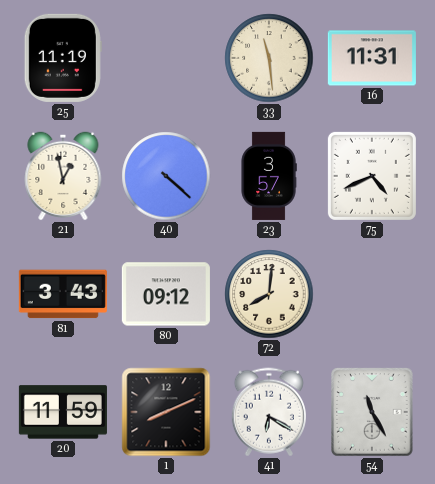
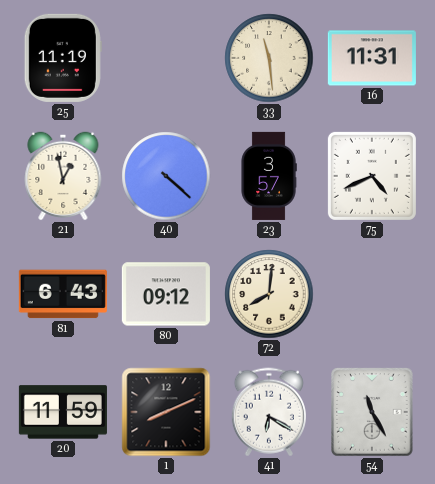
81: 3:43 -> 6:43 (63, 294)
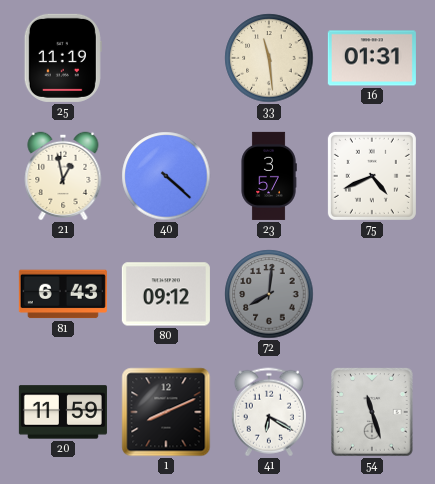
16: 11:31 -> 01:31 (372, 58)
72 dial: cream -> grey (269, 294)
54: 11:25 -> 11:27 (372, 412)
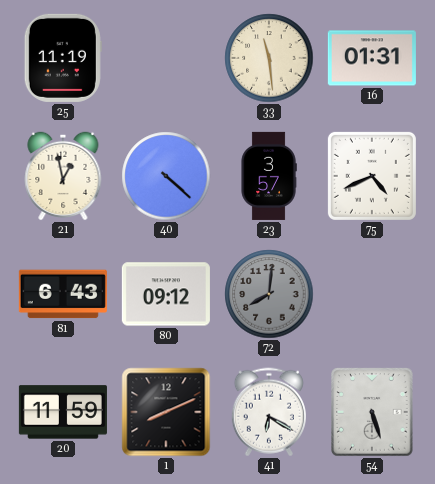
54: 11:27 -> 5:27 (372, 412)
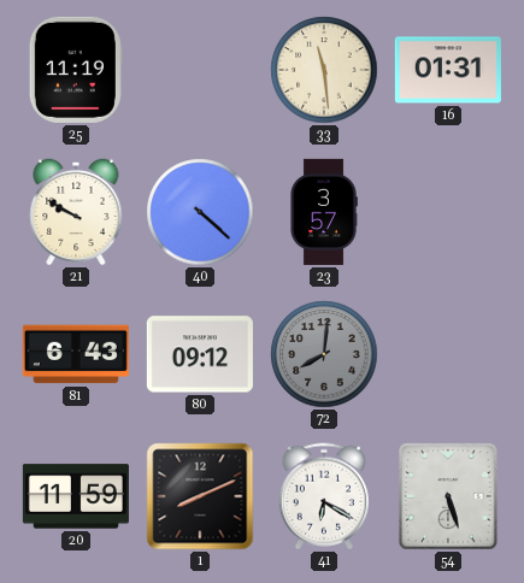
21: 12:58 -> 9:50 (76, 212)
75: 4:41 -> none (372, 176)
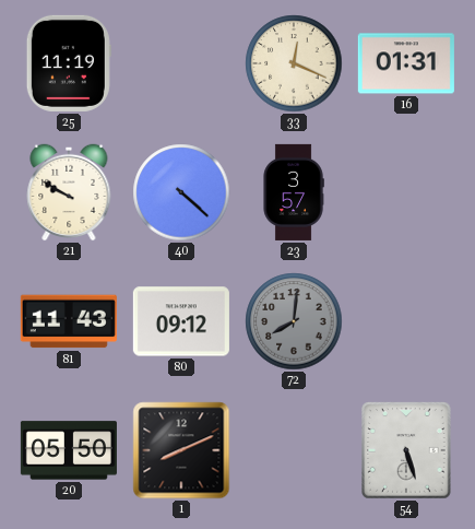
33: 11:29 -> 12:19 (294, 63)
81: 6:43 -> 11:43 (69, 321)
20: 11:59 -> 05:50 (69, 450)
41: 6:20 -> none (324, 496)
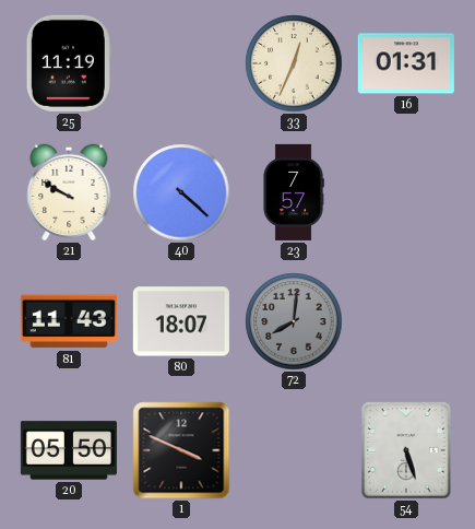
33: 12:19 -> 12:34 (294, 63)
23: 3:57 -> 7:57 (294, 192)
80: 09:12 -> 18:07 (181, 321)
1: 8:11 -> 3:49 (181, 450)
